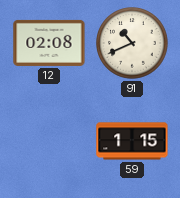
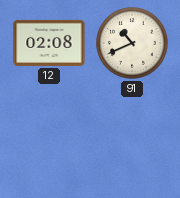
59: 1:15 -> none (132, 141)
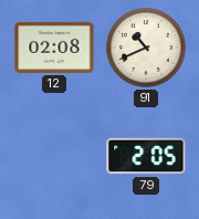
79: none -> 2:05 (146, 156)
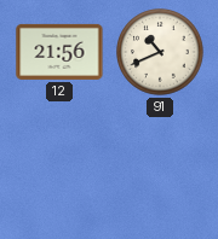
12: 02:08 -> 21:56 (59, 52)
79: 2:05 -> none (146, 156)
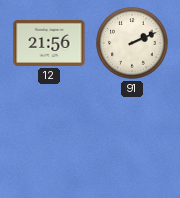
91: 10:41 -> 2:11 (132, 43)
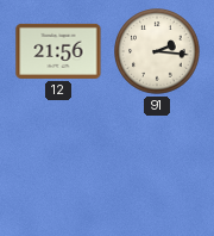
91: 2:11 -> 2:16 (157, 51)
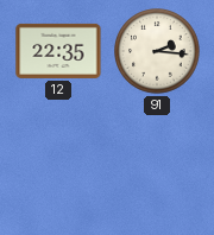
12: 21:56 -> 22:35 (58, 51)
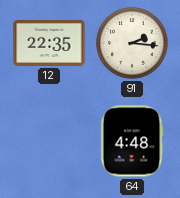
64: none -> 4:48 (132, 141)
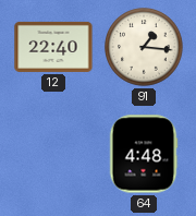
12: 22:35 -> 22:40 (53, 47)
91: 2:16 -> 1:16 (144, 47)
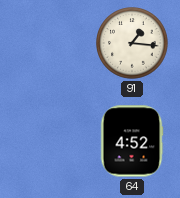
12: 22:40 -> none (53, 47)
64: 4:48 -> 4:52 (132, 141)
